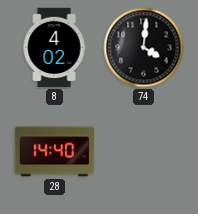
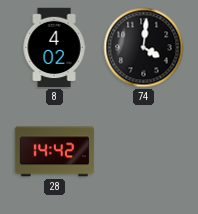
28: 14:40 -> 14:42 (55, 152)
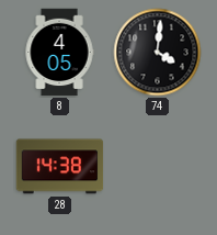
8: 4:02 -> 4:05 (59, 53)
28: 14:42 -> 14:38 (60, 167)
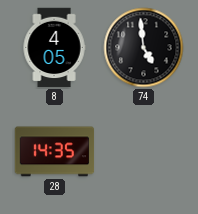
74: 4:01 -> 4:59 (144, 48)
28: 14:38 -> 14:35 (55, 152)
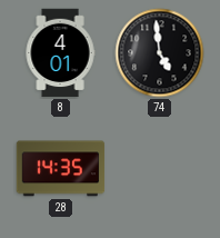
8: 4:05 -> 4:01 (60, 53)
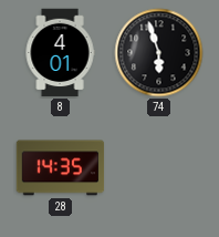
74: 4:59 -> 5:57 (159, 53)
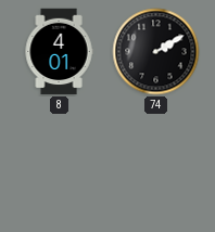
74: 5:57 -> 2:10 (156, 52)
28: 14:35 -> none (61, 168)
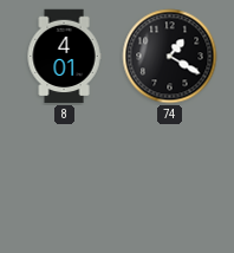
74: 2:10 -> 1:20 (170, 57)
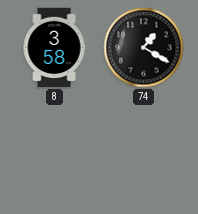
8: 4:01 -> 3:58 (54, 48)
